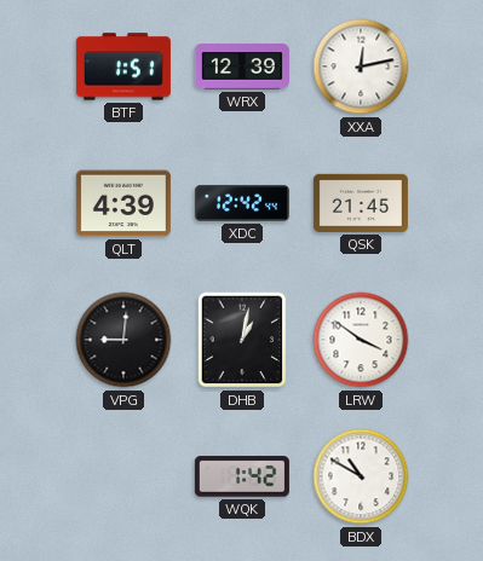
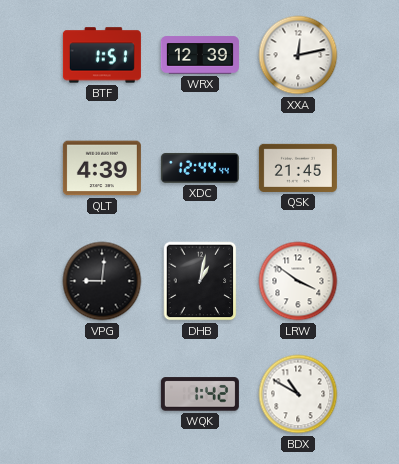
XDC: 12:42 -> 12:44 (200, 168)
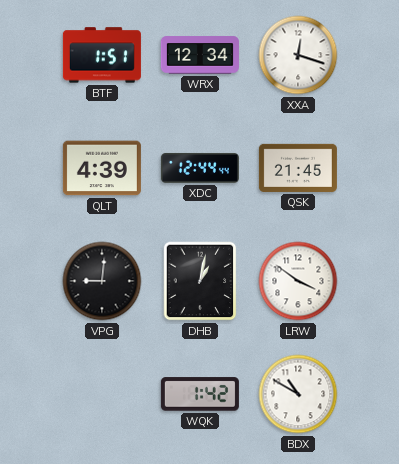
WRX: 12:39 -> 12:34 (200, 55)
XXA: 12:13 -> 12:18 (298, 55)
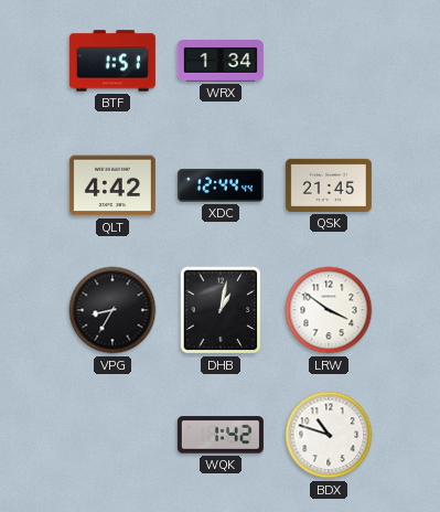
WRX: 12:34 -> 1:34 (221, 61)
XXA: 12:18 -> none (298, 55)
QLT: 4:39 -> 4:42 (112, 185)
VPG: 9:01 -> 8:35 (112, 310)
BDX: 10:50 -> 10:48 (329, 435)
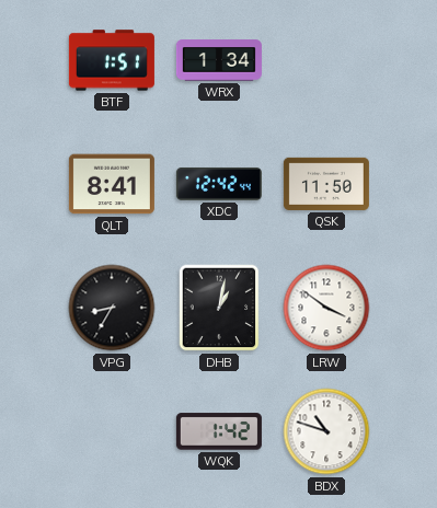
QLT: 4:42 -> 8:41 (112, 184)
XDC: 12:44 -> 12:42 (219, 184)
QSK: 21:45 -> 11:50 (326, 184)
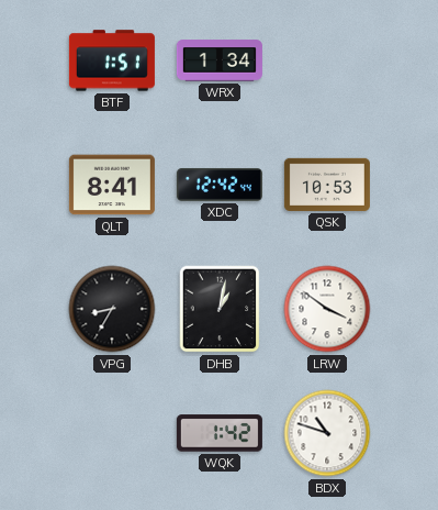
QSK: 11:50 -> 10:53 (327, 185)
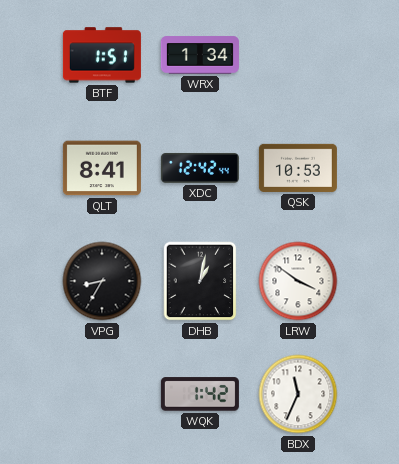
BDX: 10:48 -> 11:34 (298, 394)
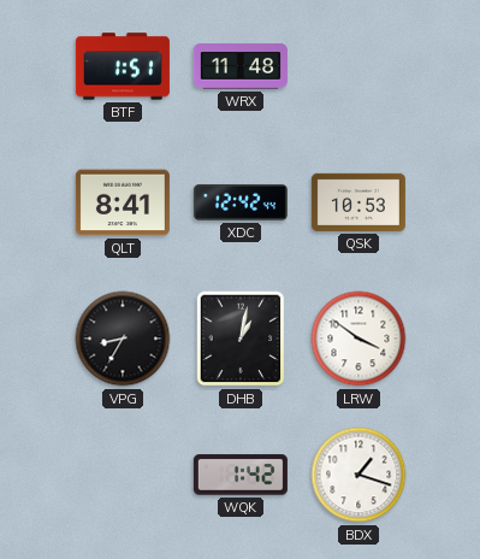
WRX: 1:34 -> 11:48 (241, 66)
BDX: 11:34 -> 1:18 (358, 475)
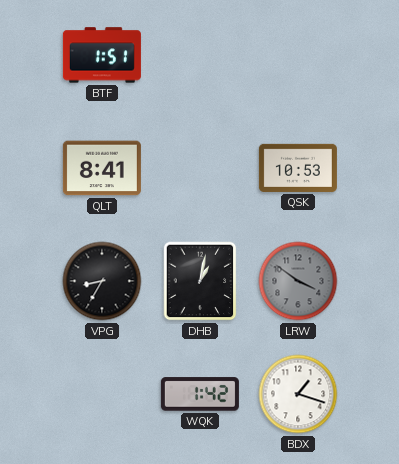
WRX: 11:48 -> none (241, 66)
XDC: 12:42 -> none (241, 202)
LRW dial: white -> grey (298, 281)
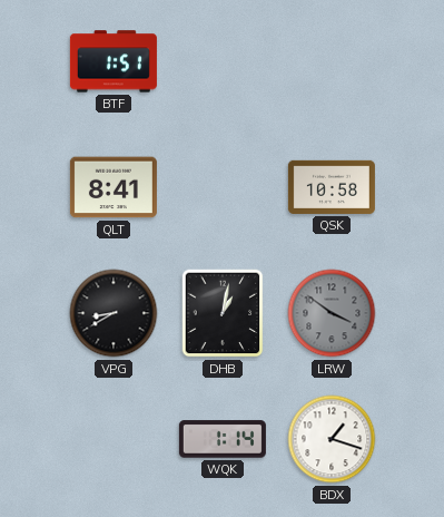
QSK: 10:53 -> 10:58 (332, 187)
VPG: 8:35 -> 8:40 (114, 313)
WQK: 1:42 -> 1:14 (223, 439)
